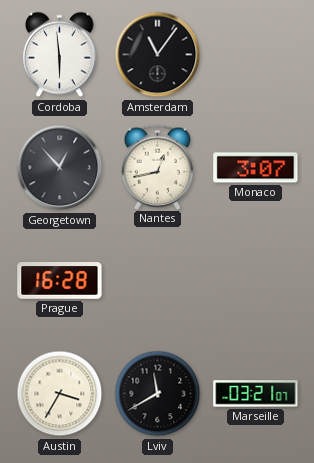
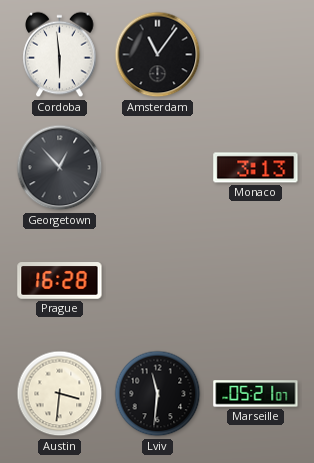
Nantes: 12:43 -> none (158, 167)
Monaco: 3:07 -> 3:13 (256, 168)
Austin: 3:35 -> 3:31 (60, 394)
Lviv: 11:40 -> 11:31 (158, 394)
Marseille: 03:21 -> 05:21 (256, 394)
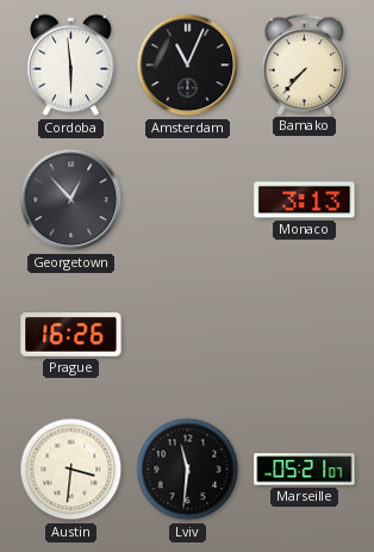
Amsterdam: 11:06 -> 11:04 (188, 66)
Bamako: none -> 7:37 (305, 64)
Prague: 16:28 -> 16:26 (71, 335)
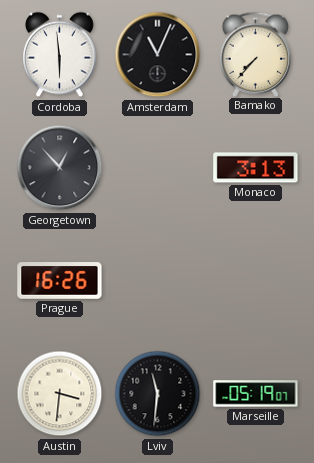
Marseille: 05:21 -> 05:19 (256, 394)
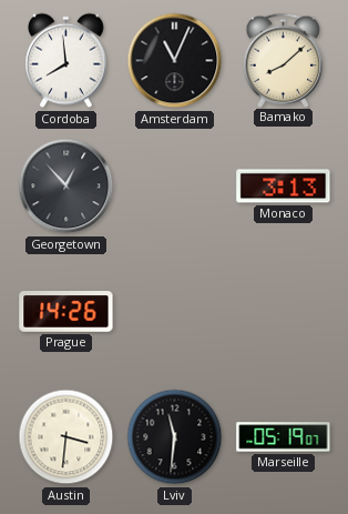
Cordoba: 5:59 -> 7:59 (66, 61)
Bamako: 7:37 -> 8:08 (284, 60)
Prague: 16:26 -> 14:26 (66, 312)
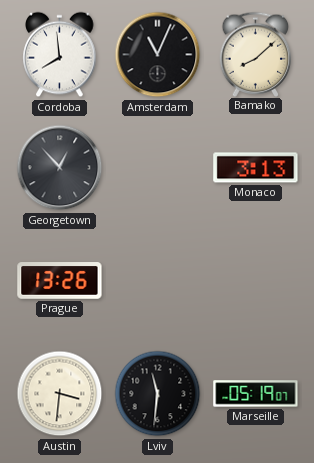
Prague: 14:26 -> 13:26 (60, 281)
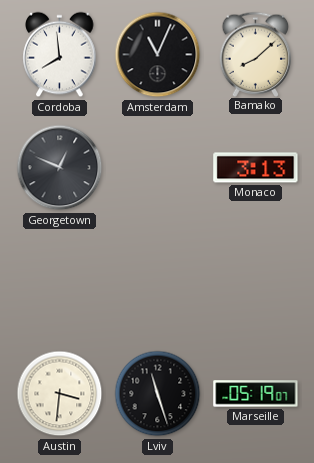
Georgetown: 12:53 -> 12:49 (60, 168)
Prague: 13:26 -> none (60, 281)
Lviv: 11:31 -> 11:27 (158, 394)
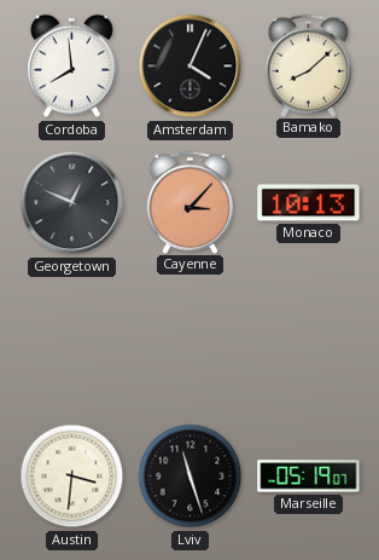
Amsterdam: 11:04 -> 4:04 (191, 67)
Cayenne: none -> 3:07 (191, 202)
Monaco: 3:13 -> 10:13 (309, 203)
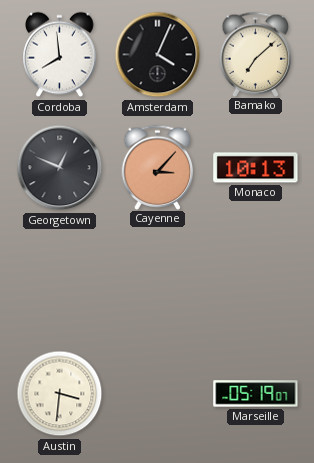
Bamako: 8:08 -> 7:08 (256, 54)
Lviv: 11:27 -> none (191, 477)
